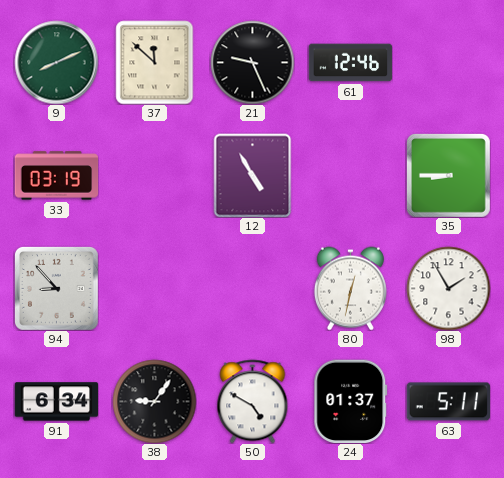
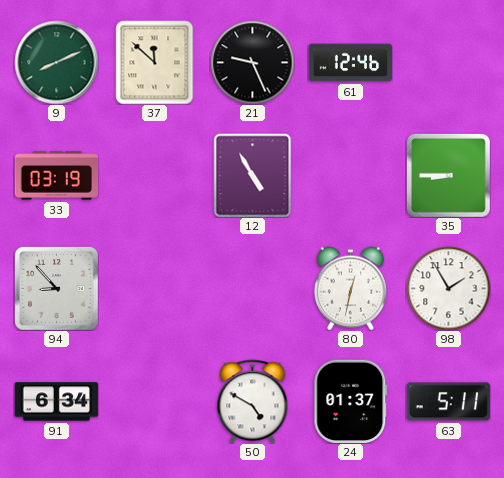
38: 9:06 -> none (154, 401)
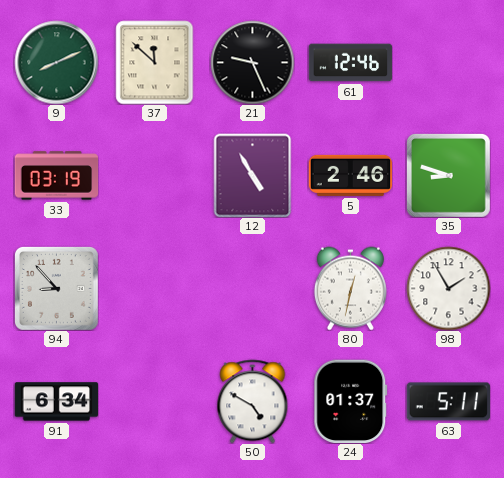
5: none -> 2:46 (350, 175)
35: 8:45 -> 8:48 (448, 175)
